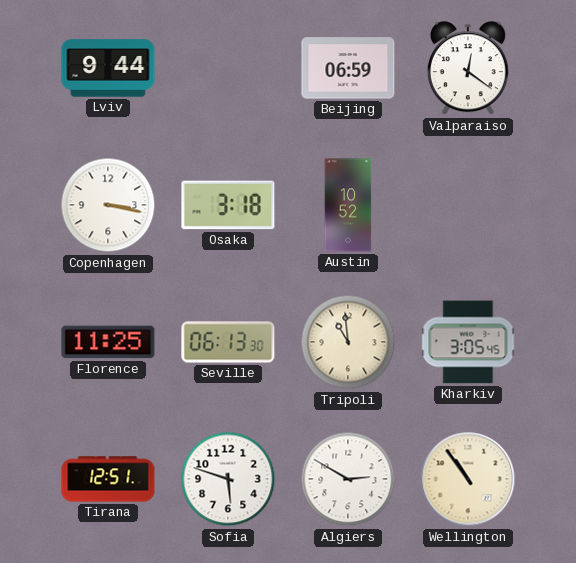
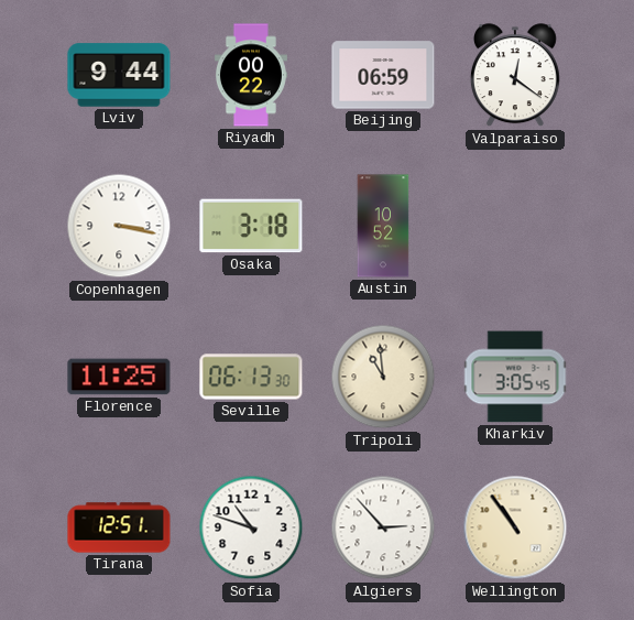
Riyadh: none -> 00:22 (251, 75)
Sofia: 5:48 -> 10:48 (251, 527)
Algiers: 2:50 -> 2:53 (383, 527)
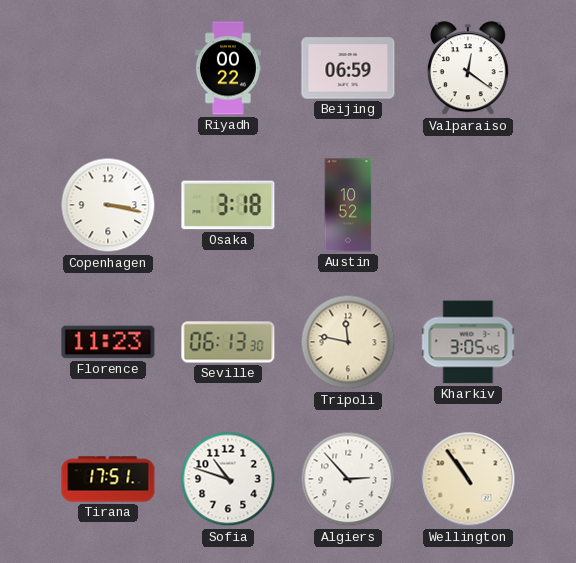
Lviv: 9:44 -> none (119, 75)
Florence: 11:25 -> 11:23 (108, 342)
Tripoli: 10:59 -> 11:47 (348, 342)
Tirana: 12:51 -> 17:51 (108, 479)
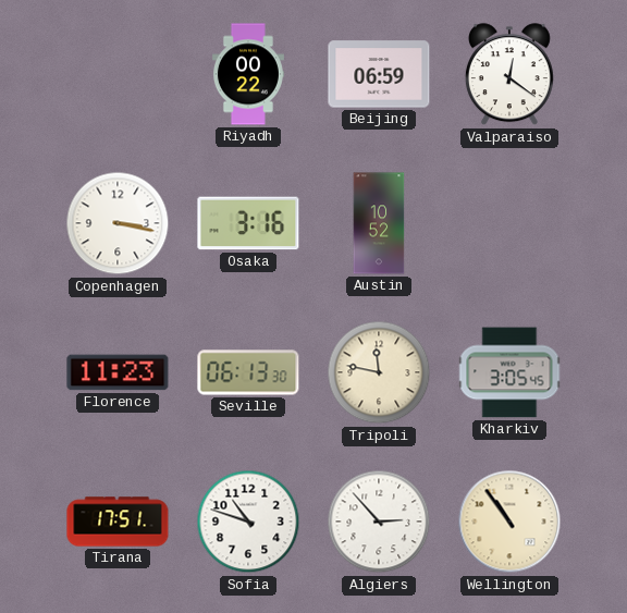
Osaka: 3:18 -> 3:16 (248, 223)
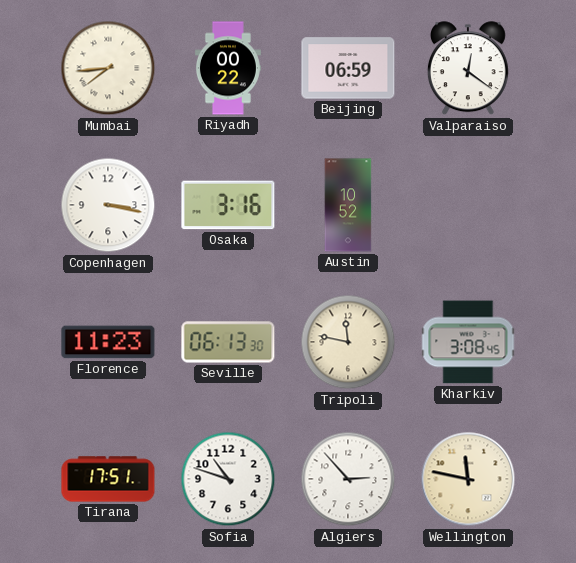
Mumbai: none -> 7:44 (108, 68)
Kharkiv: 3:05 -> 3:08 (468, 342)
Wellington: 10:54 -> 11:47 (468, 479)
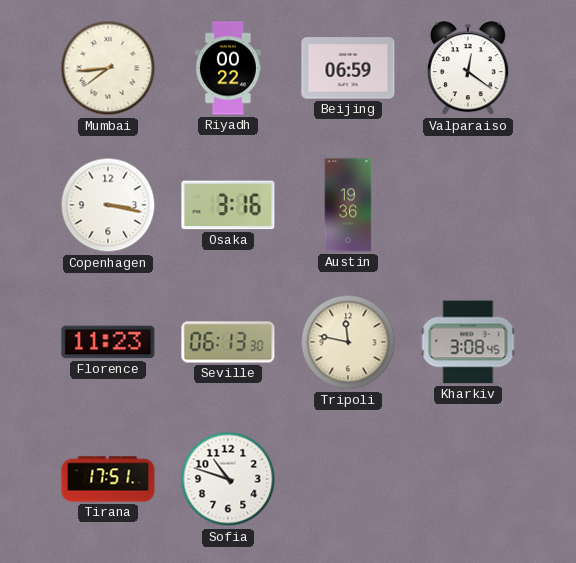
Austin: 10:52 -> 19:36 (348, 205)
Algiers: 2:53 -> none (348, 479)
Wellington: 11:47 -> none (468, 479)
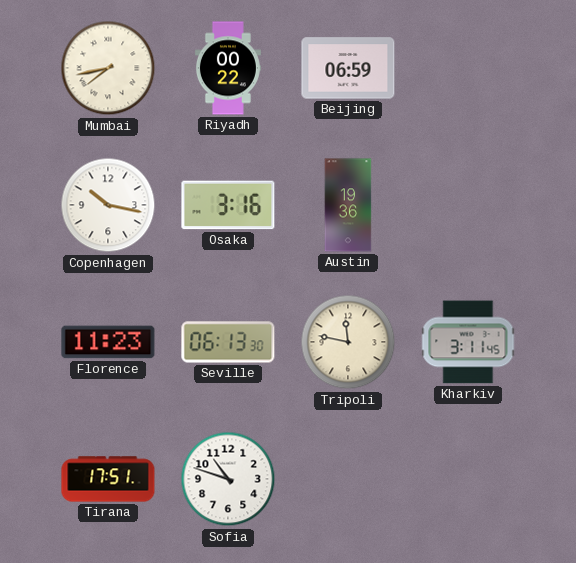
Mumbai: 7:44 -> 7:43 (108, 68)
Valparaiso: 12:21 -> none (468, 69)
Copenhagen: 3:17 -> 10:17 (108, 205)
Kharkiv: 3:08 -> 3:11 (468, 342)
